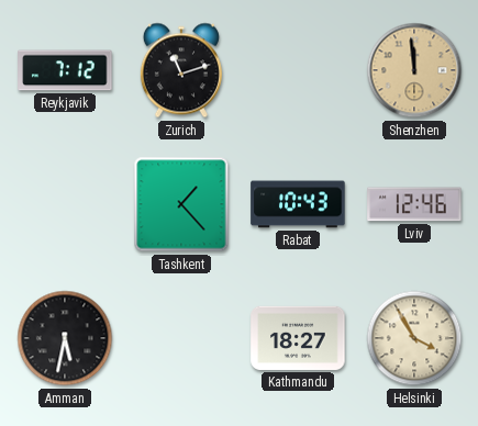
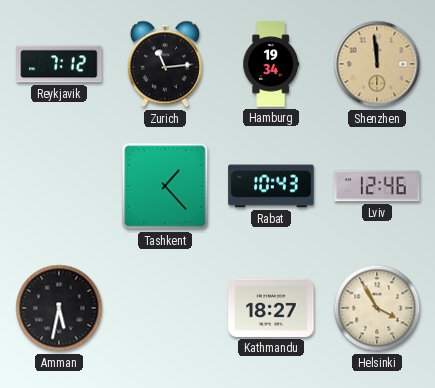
Zurich: 11:12 -> 11:14 (165, 64)
Hamburg: none -> 19:34 (271, 64)
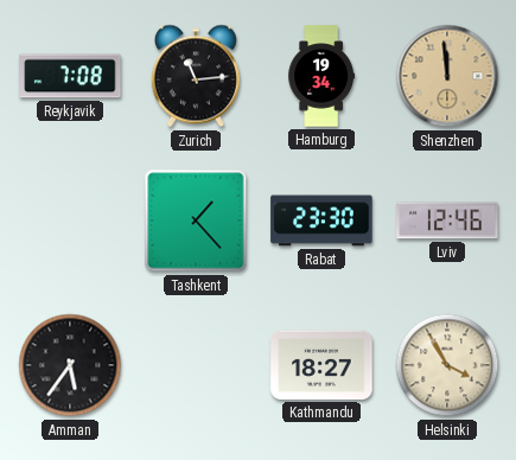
Reykjavik: 7:12 -> 7:08 (70, 76)
Rabat: 10:43 -> 23:30 (321, 221)
Amman: 5:32 -> 5:36 (70, 365)
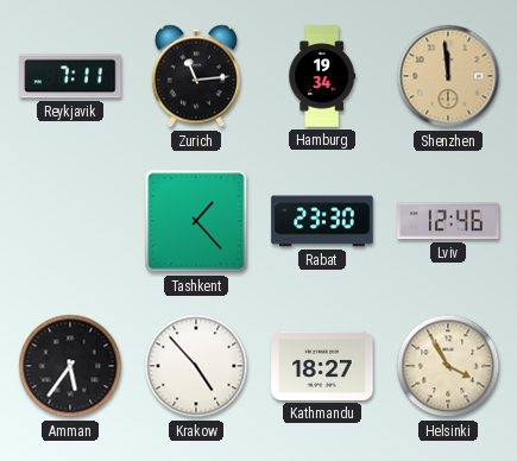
Reykjavik: 7:08 -> 7:11 (70, 76)
Krakow: none -> 4:53 (196, 366)
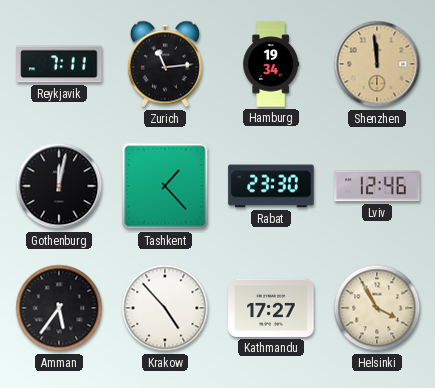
Gothenburg: none -> 12:02 (59, 186)
Kathmandu: 18:27 -> 17:27 (271, 308)
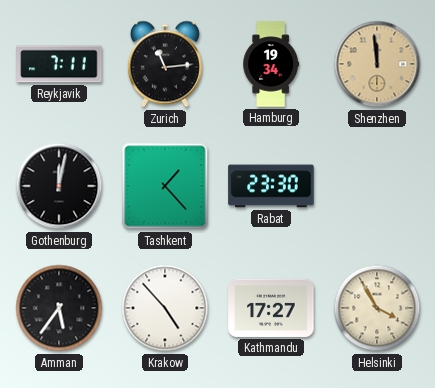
Lviv: 12:46 -> none (377, 186)
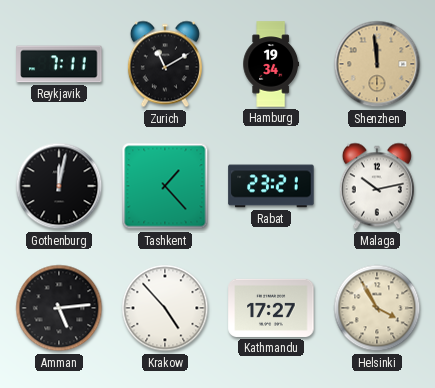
Zurich: 11:14 -> 11:10 (165, 64)
Rabat: 23:30 -> 23:21 (271, 186)
Malaga: none -> 10:13 (377, 186)
Amman: 5:36 -> 5:14 (59, 308)
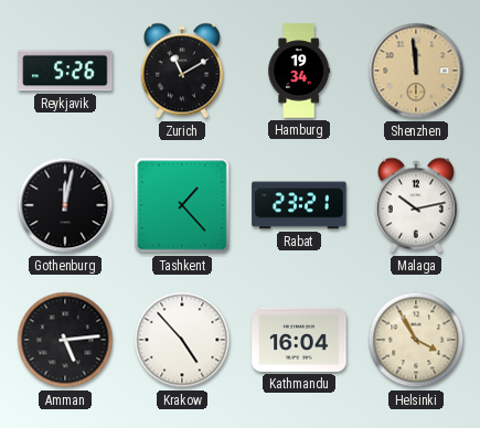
Reykjavik: 7:11 -> 5:26 (65, 71)
Kathmandu: 17:27 -> 16:04 (299, 340)
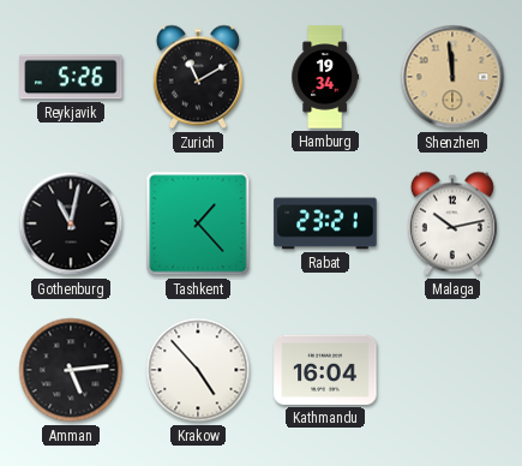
Gothenburg: 12:02 -> 11:02 (71, 223)
Helsinki: 3:55 -> none (416, 340)
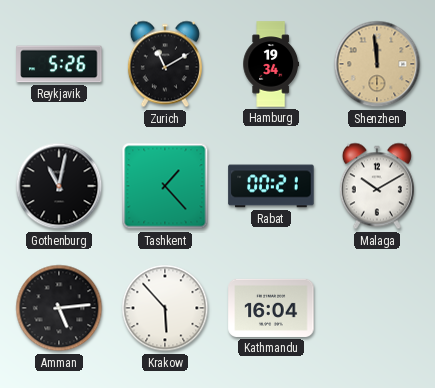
Rabat: 23:21 -> 00:21 (271, 186)
Malaga: 10:13 -> 10:10 (377, 186)
Krakow: 4:53 -> 5:53 (165, 308)
